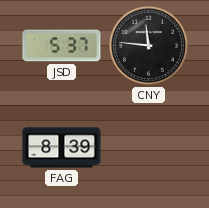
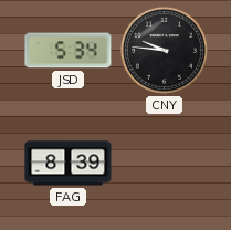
JSD: 5:37 -> 5:34 (69, 51)
CNY: 11:46 -> 9:46 (164, 50)
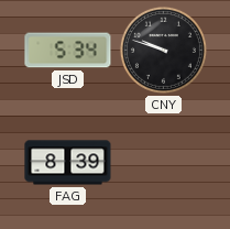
CNY: 9:46 -> 9:48 (163, 50)
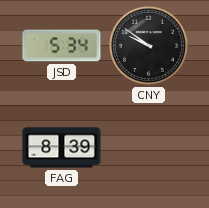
CNY: 9:48 -> 9:51 (148, 45)
